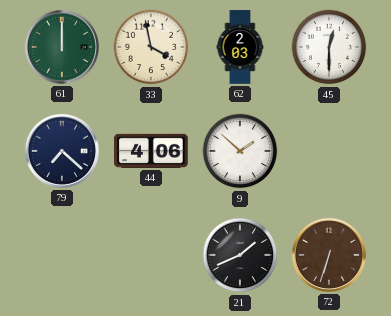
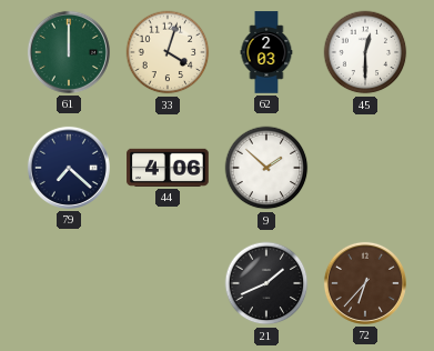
33: 3:58 -> 4:03 (168, 52)
72: 6:33 -> 6:37 (365, 283)
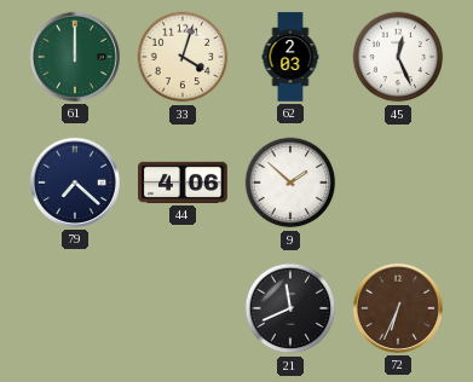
45: 12:30 -> 12:26 (398, 57)
21: 1:41 -> 11:41 (290, 308)
72: 6:37 -> 6:34 (398, 308)
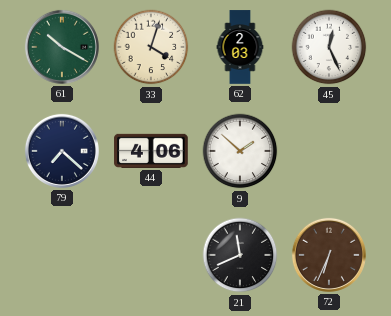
61: 12:00 -> 10:20 (62, 47)
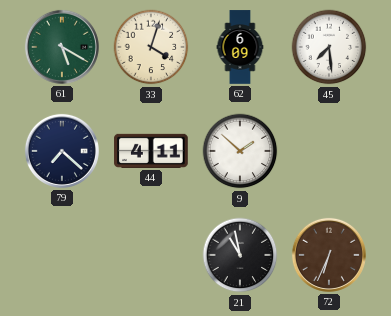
61: 10:20 -> 5:20 (62, 47)
62: 2:03 -> 6:09 (240, 47)
45: 12:26 -> 7:29 (329, 47)
44: 4:06 -> 4:11 (151, 151)
21: 11:41 -> 10:58 (240, 255)
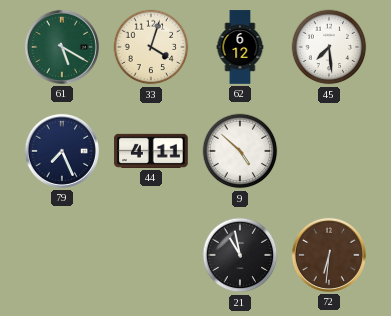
62: 6:09 -> 6:12 (240, 47)
79: 7:22 -> 7:26 (62, 151)
9: 1:52 -> 4:52 (240, 151)
72: 6:34 -> 6:31 (329, 255)
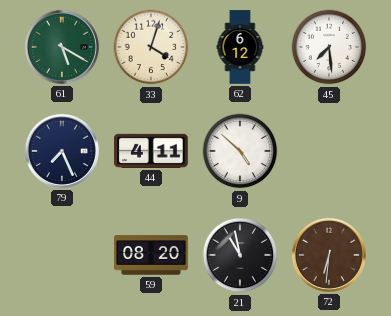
59: none -> 08:20 (151, 255)
